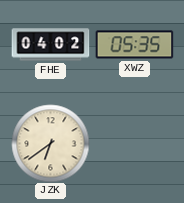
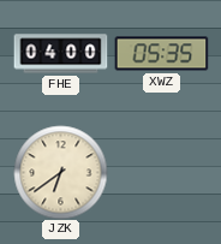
FHE: 04:02 -> 04:00 (60, 54)
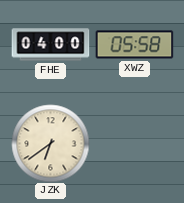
XWZ: 05:35 -> 05:58 (134, 45)
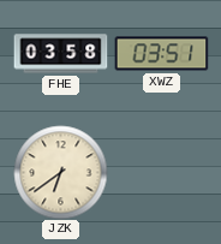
FHE: 04:00 -> 03:58 (60, 54)
XWZ: 05:58 -> 03:51 (161, 54)
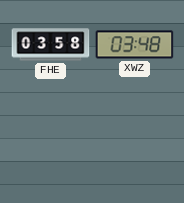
XWZ: 03:51 -> 03:48 (134, 45)
JZK: 6:39 -> none (60, 172)
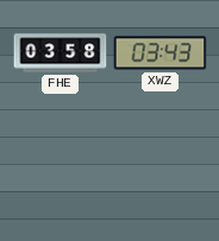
XWZ: 03:48 -> 03:43 (159, 53)
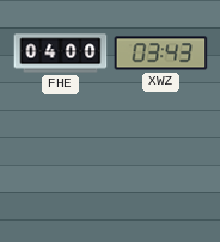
FHE: 03:58 -> 04:00 (60, 54)
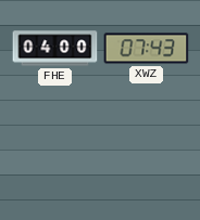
XWZ: 03:43 -> 07:43 (146, 49)
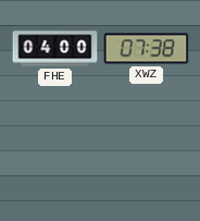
XWZ: 07:43 -> 07:38 (146, 49)
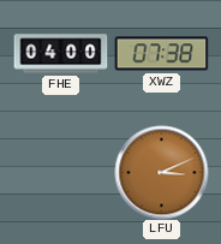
LFU: none -> 3:11 (161, 172)
